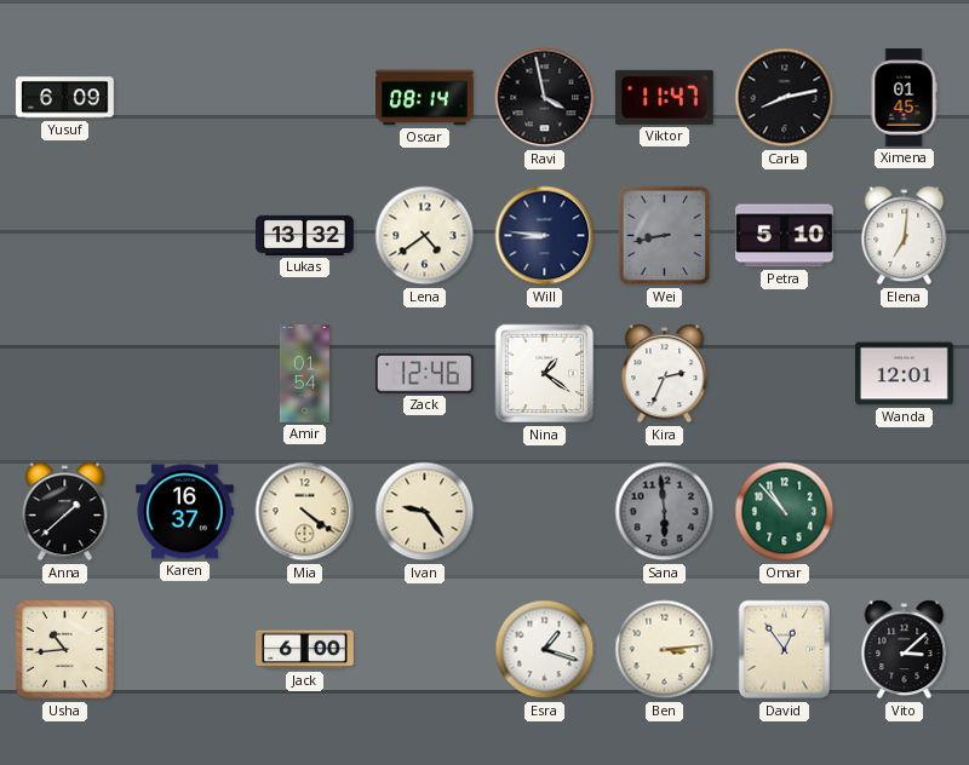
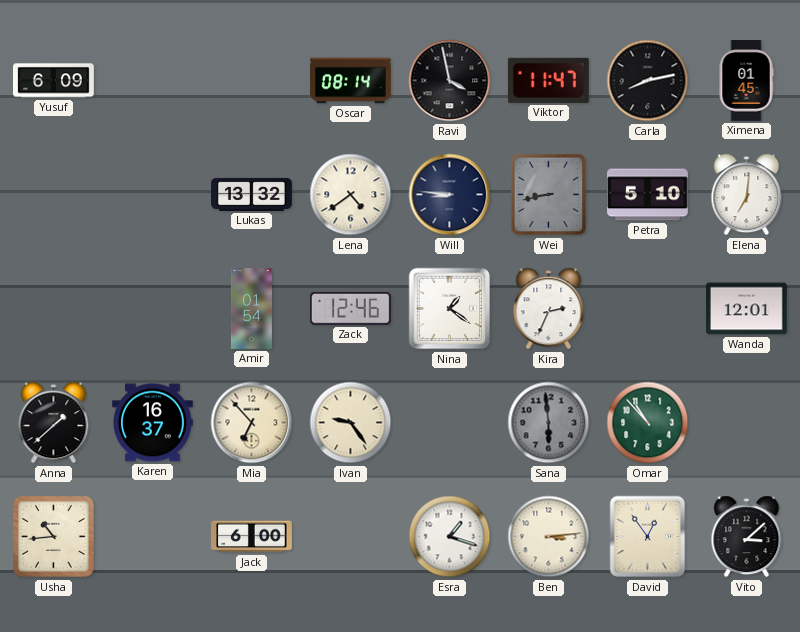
Mia: 4:21 -> 6:53 (252, 423)
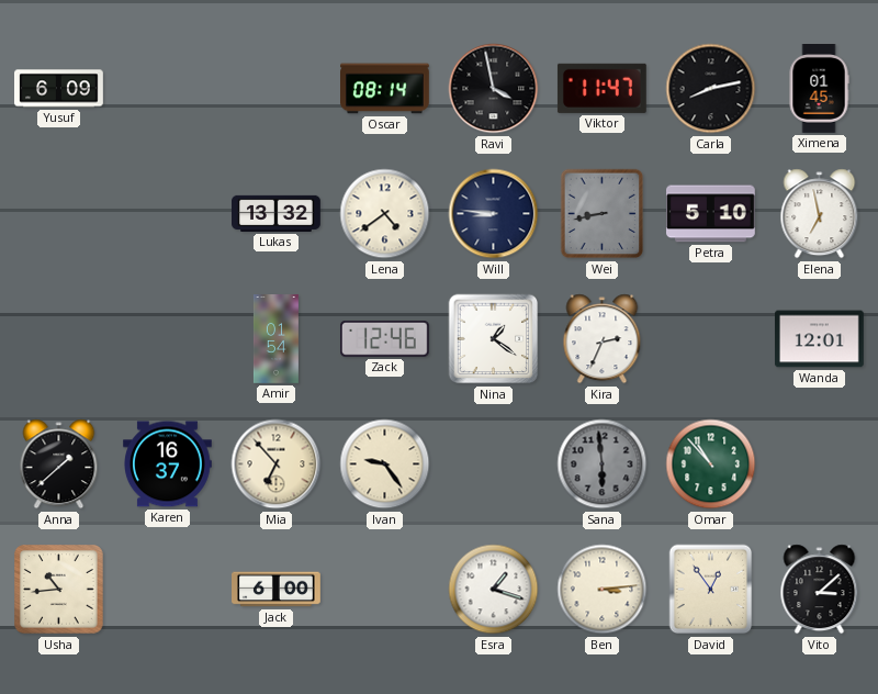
Elena: 7:01 -> 6:58 (820, 214)
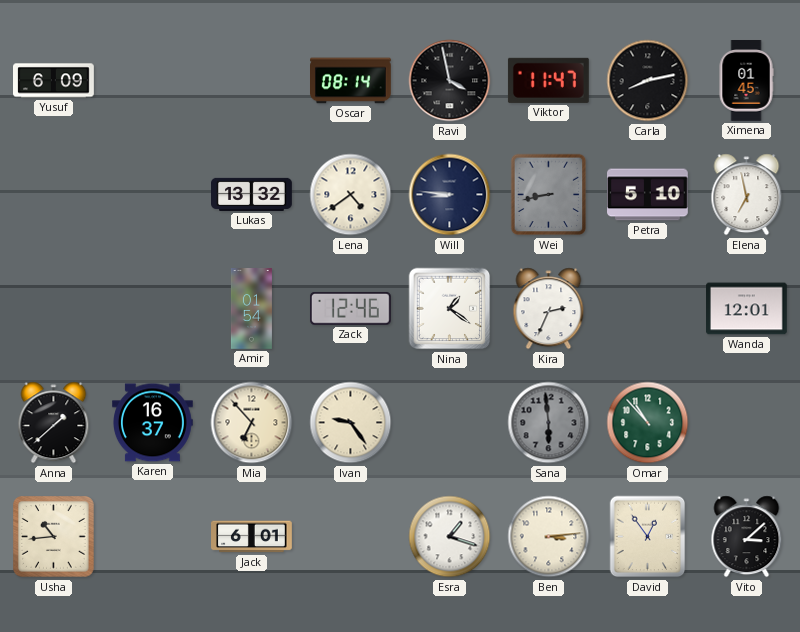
Jack: 6:00 -> 6:01 (252, 537)
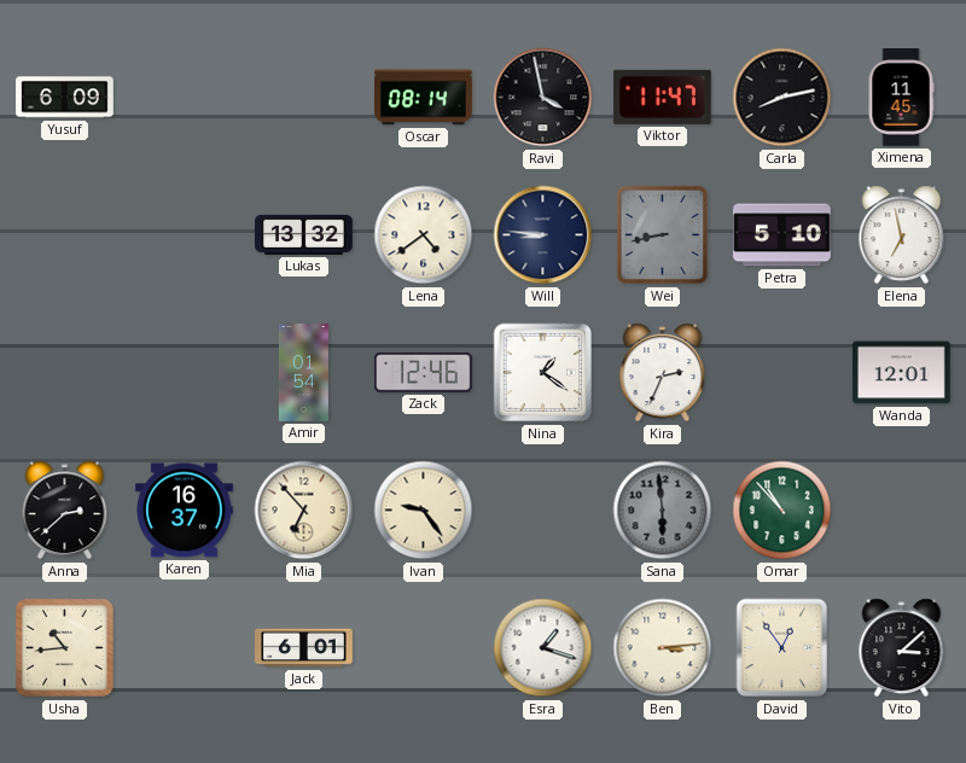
Ximena: 01:45 -> 11:45 (901, 98)
Anna: 1:38 -> 2:38 (65, 511)
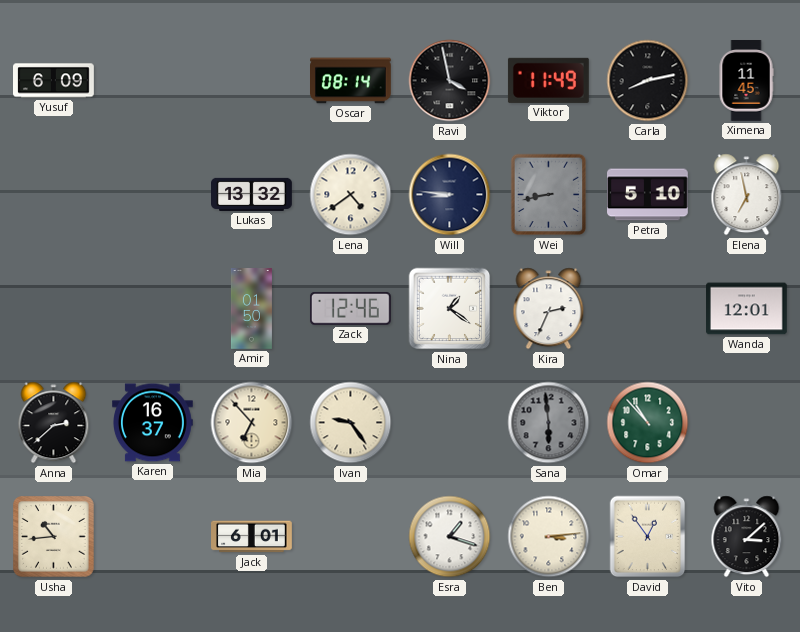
Viktor: 11:47 -> 11:49 (548, 80)
Amir: 01:54 -> 01:50 (251, 309)
